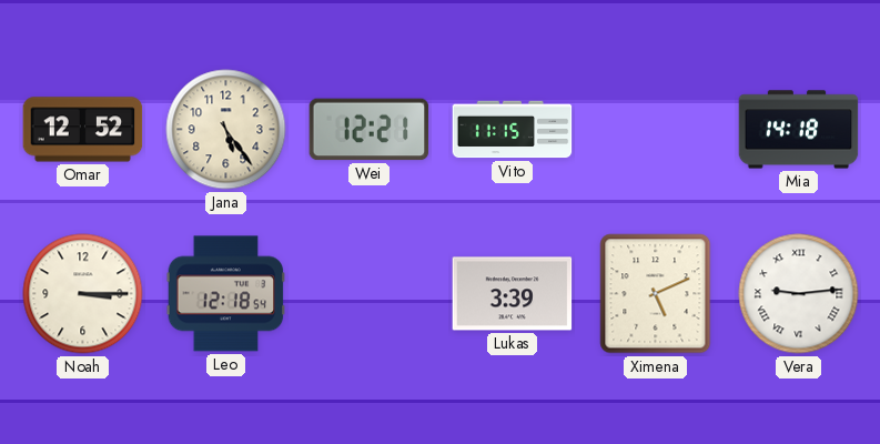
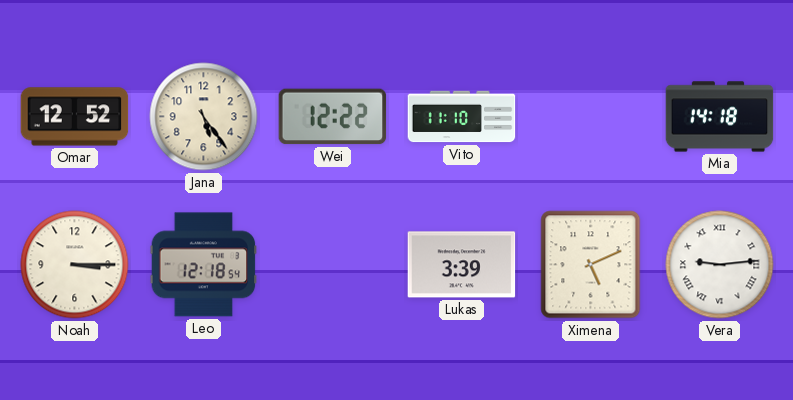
Wei: 12:21 -> 12:22 (333, 117)
Vito: 11:15 -> 11:10 (462, 117)
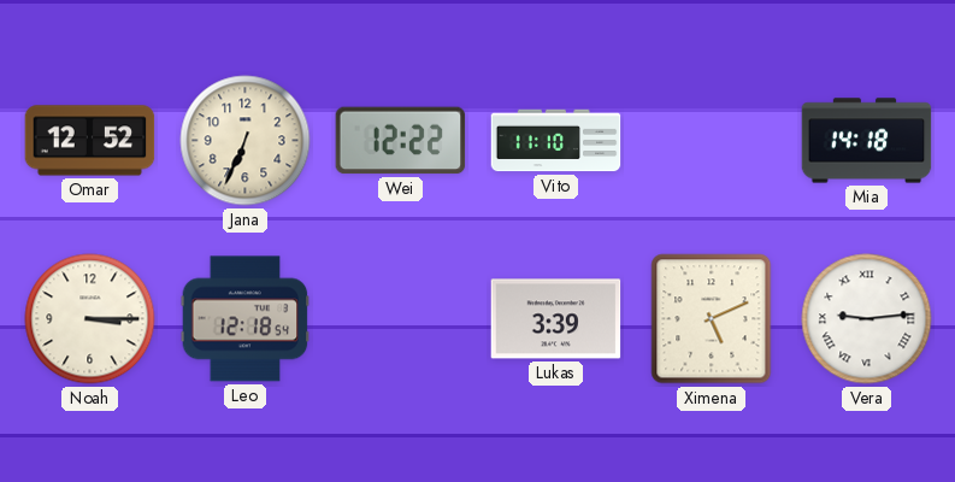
Jana: 5:24 -> 6:34 (246, 141)
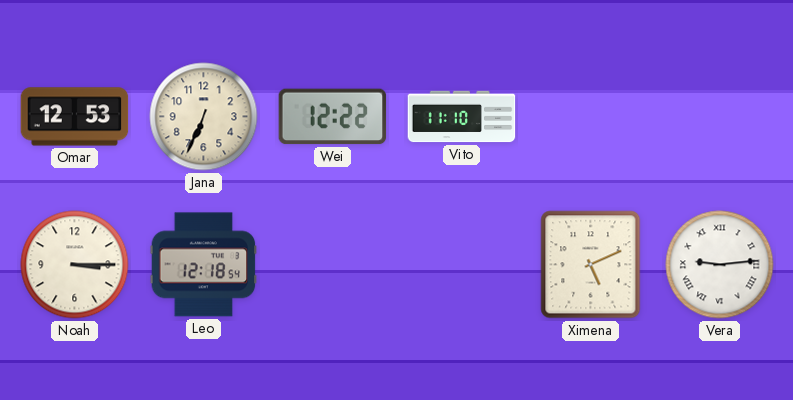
Omar: 12:52 -> 12:53 (75, 117)
Mia: 14:18 -> none (867, 141)
Lukas: 3:39 -> none (556, 319)
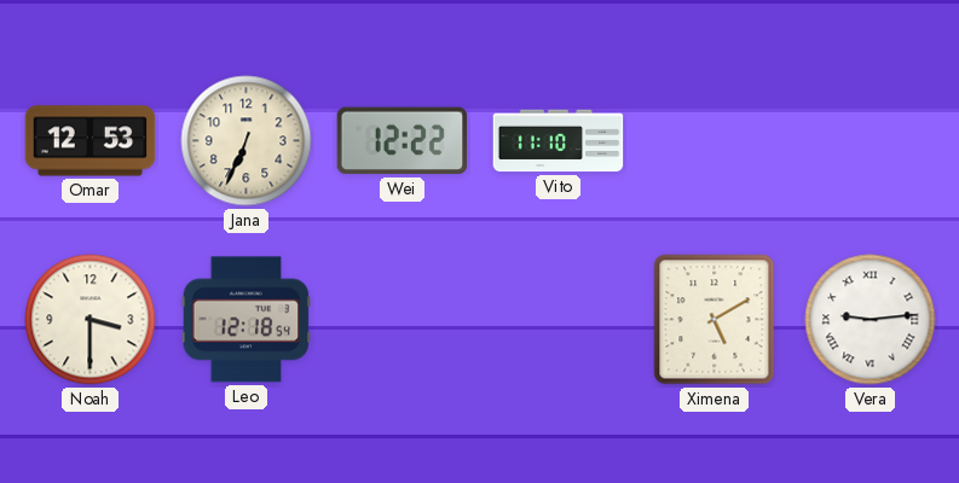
Noah: 3:15 -> 3:30 (91, 320)
Ximena: 5:11 -> 5:10 (715, 320)
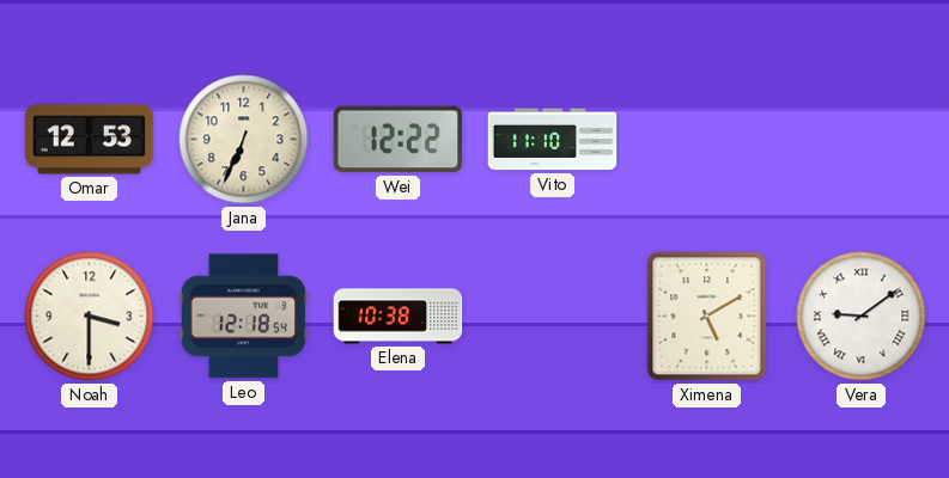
Elena: none -> 10:38 (399, 317)
Vera: 9:14 -> 9:09 (862, 317)
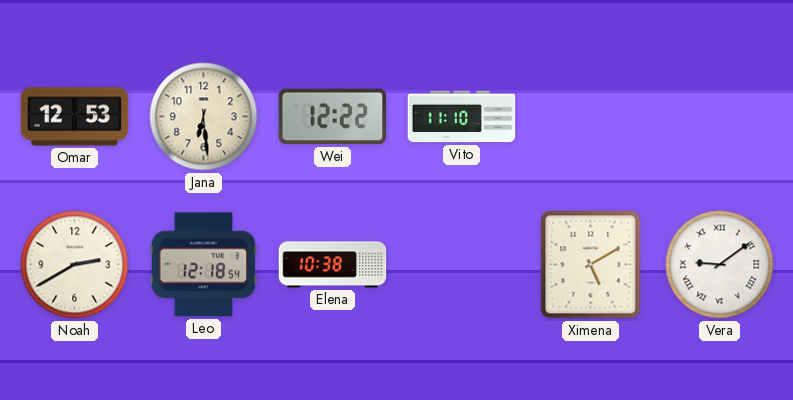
Jana: 6:34 -> 6:29 (204, 117)
Noah: 3:30 -> 2:40 (75, 265)
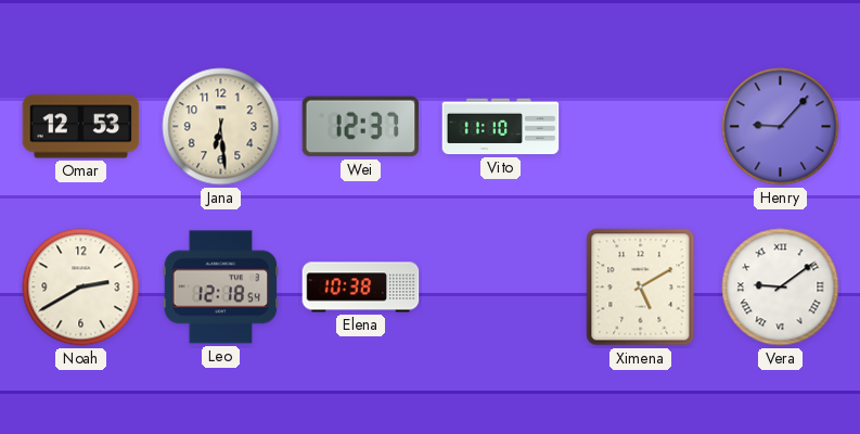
Wei: 12:22 -> 12:37 (361, 127)
Henry: none -> 9:07 (781, 127)
